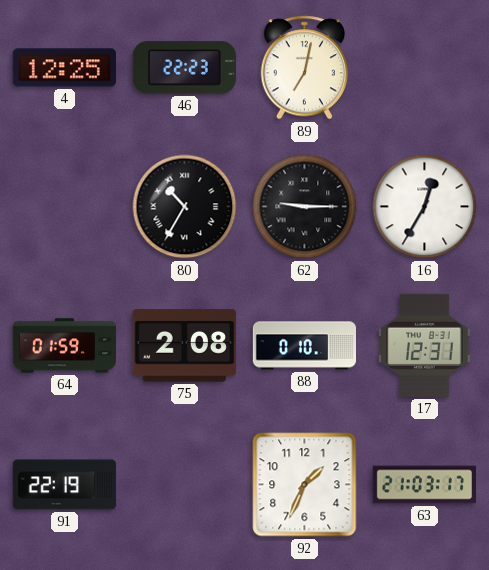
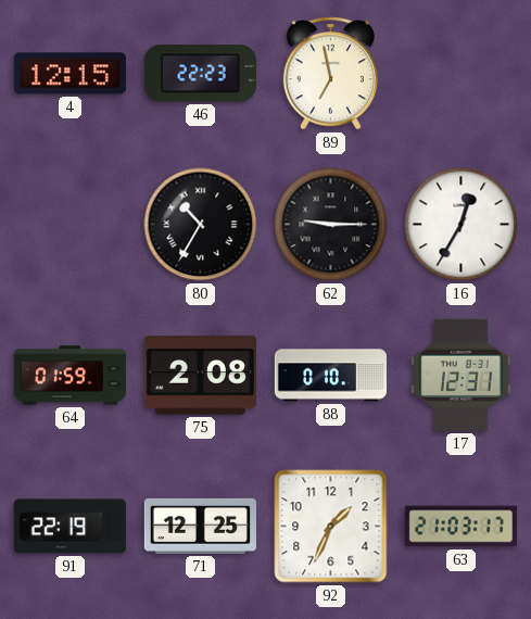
4: 12:25 -> 12:15 (69, 74)
89: 7:02 -> 6:58 (330, 74)
71: none -> 12:25 (200, 526)
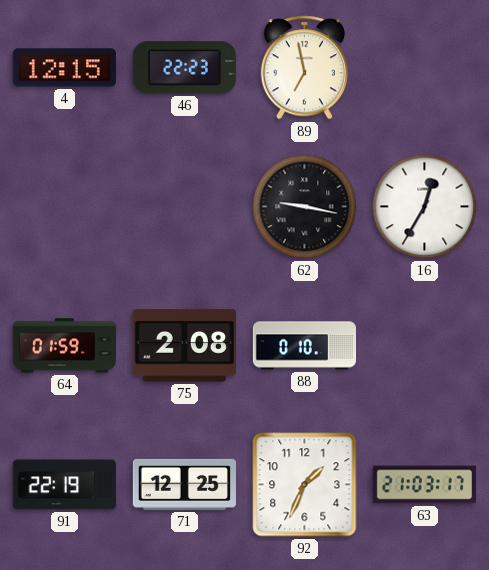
80: 10:35 -> none (201, 225)
62: 9:15 -> 9:17 (305, 207)
17: 12:31 -> none (462, 375)
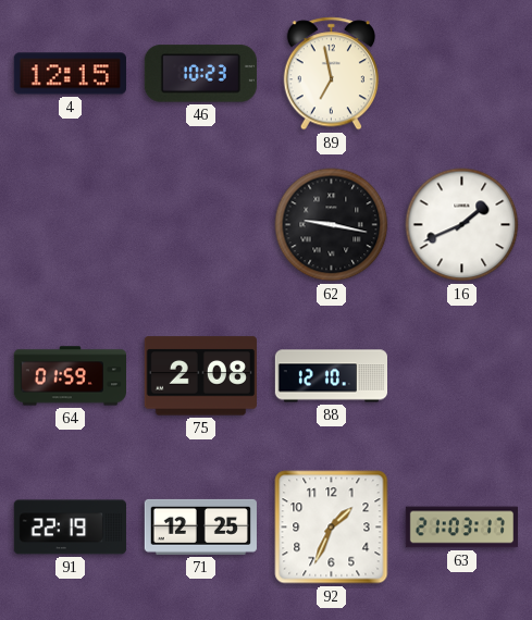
46: 22:23 -> 10:23 (200, 74)
16: 12:35 -> 1:41 (462, 225)
88: 0:10 -> 12:10 (331, 376)
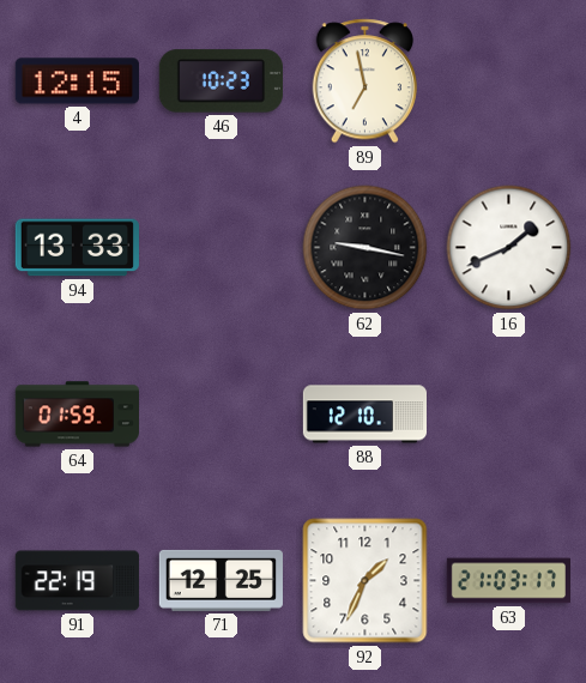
94: none -> 13:33 (77, 248)
75: 2:08 -> none (200, 376)
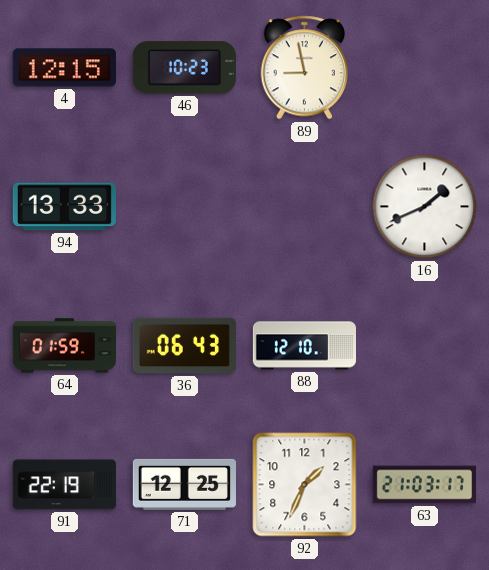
89: 6:58 -> 8:58 (304, 68)
62: 9:17 -> none (366, 248)
36: none -> 06:43 (184, 346)
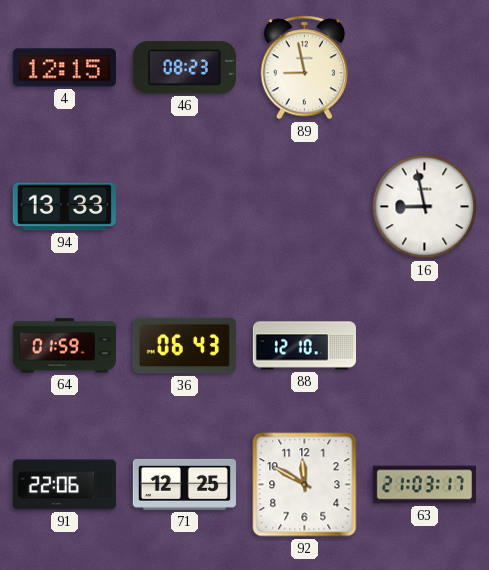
46: 10:23 -> 08:23 (184, 68)
16: 1:41 -> 8:58 (425, 207)
91: 22:19 -> 22:06 (64, 485)
92: 1:34 -> 11:50 (305, 485)
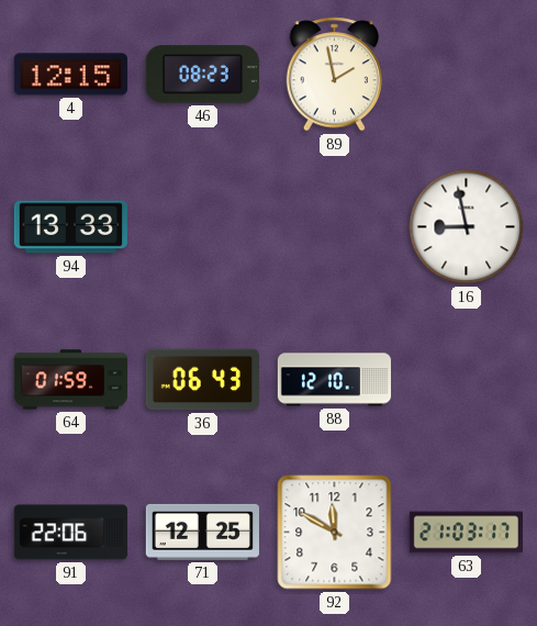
89: 8:58 -> 1:58 (334, 75)
